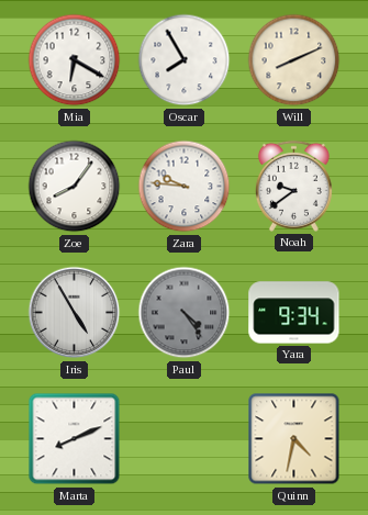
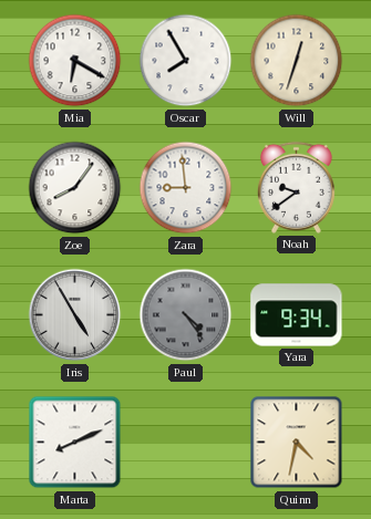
Will: 8:11 -> 12:33 (297, 61)
Zara: 9:46 -> 8:59 (186, 188)
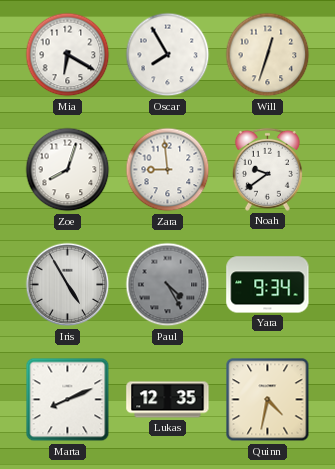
Zoe: 8:06 -> 8:03 (68, 170)
Paul: 4:24 -> 4:25 (168, 285)
Lukas: none -> 12:35 (168, 400)
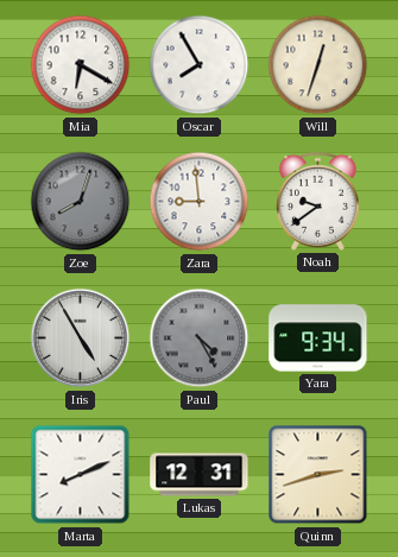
Zoe dial: white -> grey (81, 202)
Lukas: 12:35 -> 12:31 (200, 475)
Quinn: 4:32 -> 2:42 (318, 475)
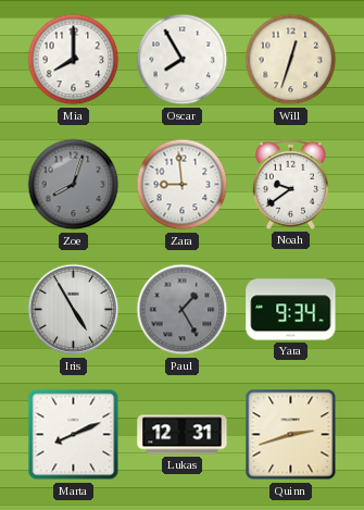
Mia: 6:20 -> 8:00 (74, 60)
Paul: 4:25 -> 1:25 (183, 310)
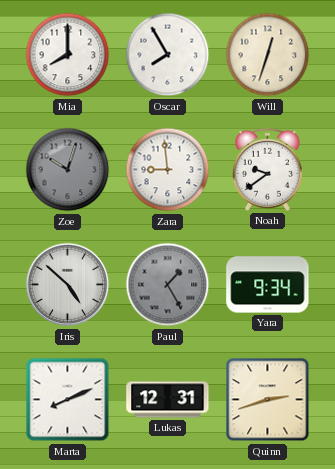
Zoe: 8:03 -> 10:03 (68, 170)
Iris: 4:55 -> 4:52 (68, 285)
